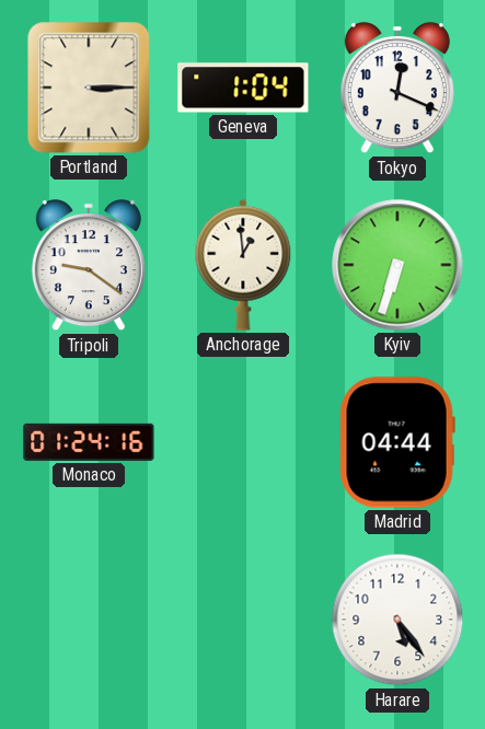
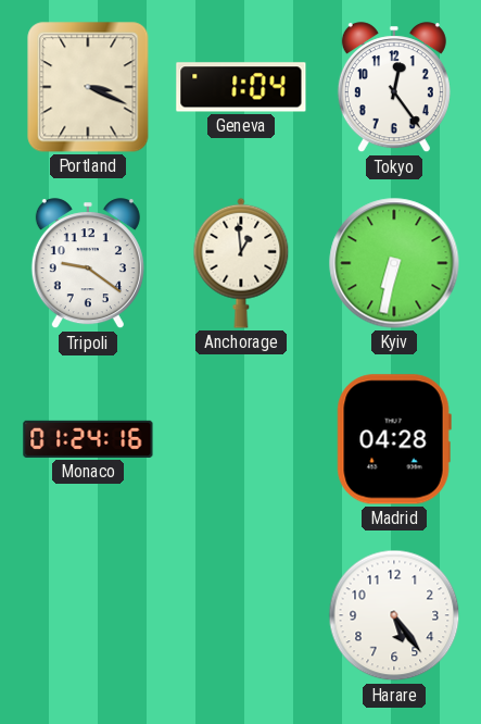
Portland: 3:15 -> 3:19 (88, 87)
Tokyo: 12:19 -> 12:24 (394, 88)
Kyiv: 6:33 -> 6:32 (394, 263)
Madrid: 04:44 -> 04:28 (394, 439)
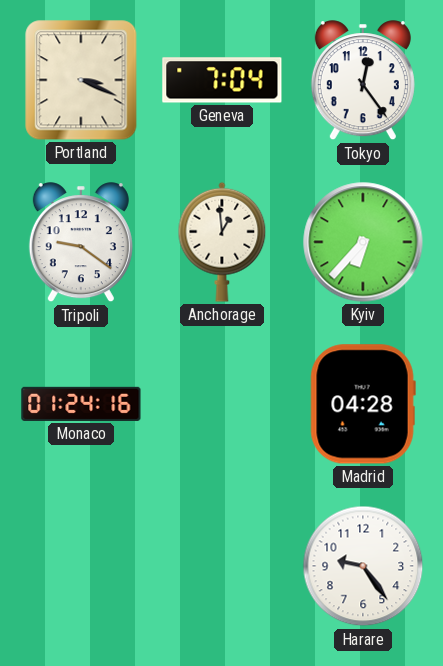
Geneva: 1:04 -> 7:04 (222, 80)
Kyiv: 6:32 -> 6:37 (363, 242)
Harare: 5:24 -> 9:24 (363, 566)
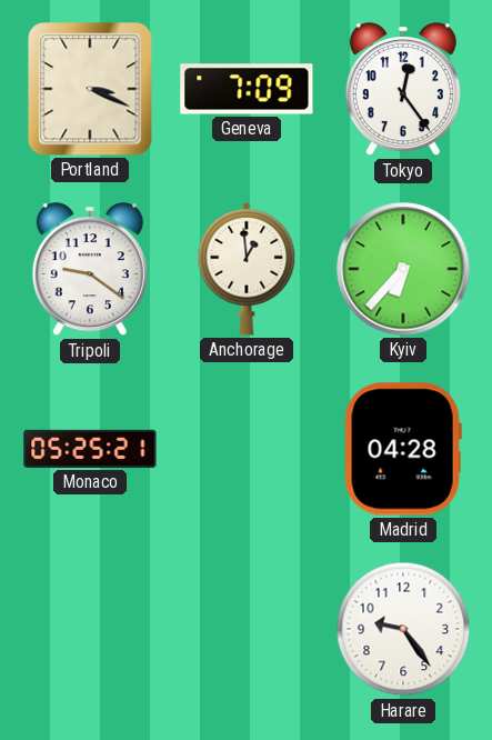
Geneva: 7:04 -> 7:09 (247, 89)
Monaco: 01:24 -> 05:25 (90, 449)
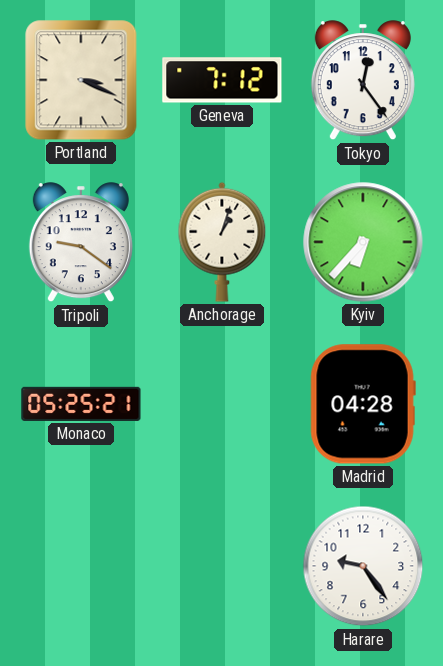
Geneva: 7:09 -> 7:12 (222, 80)
Anchorage: 12:59 -> 1:03 (222, 242)
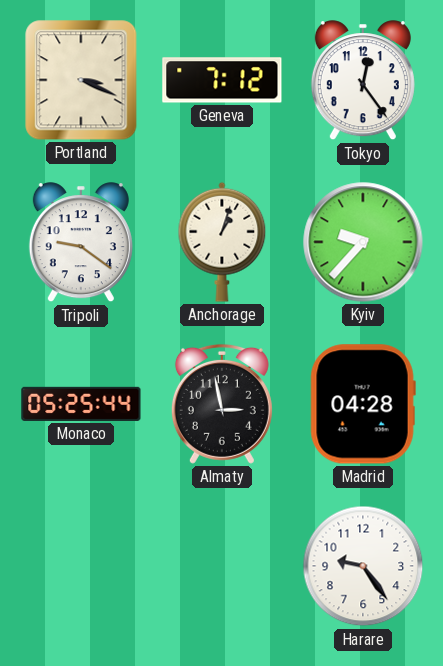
Kyiv: 6:37 -> 9:37 (363, 242)
Monaco: 05:25:21 -> 05:25:44 (81, 404)
Almaty: none -> 2:58 (222, 404)
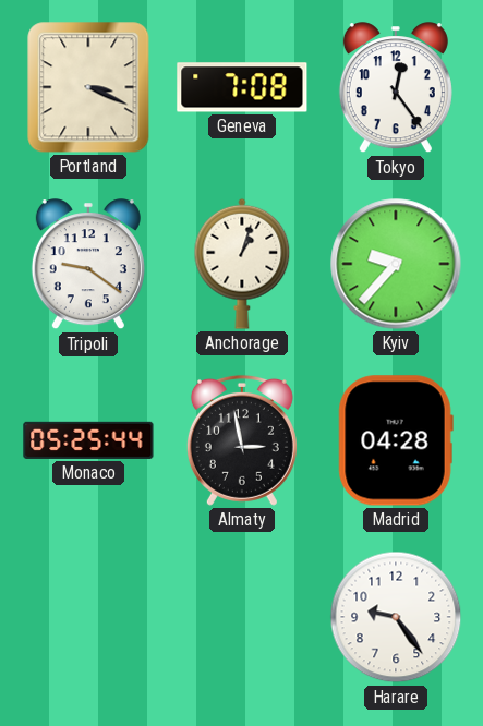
Geneva: 7:12 -> 7:08 (242, 87)
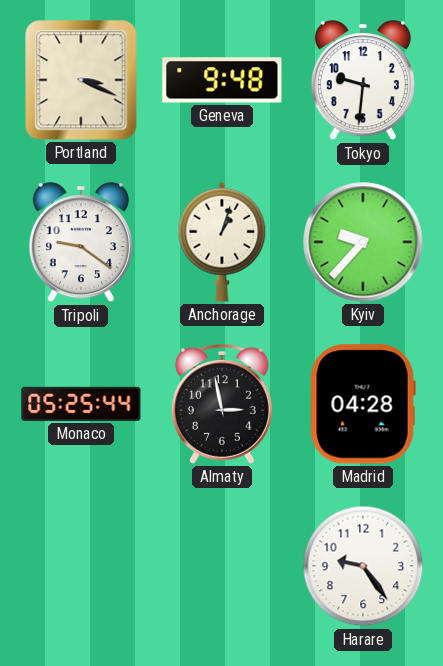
Geneva: 7:08 -> 9:48 (222, 80)
Tokyo: 12:24 -> 9:31 (363, 81)
